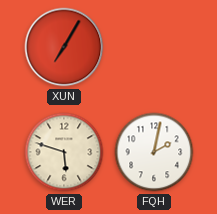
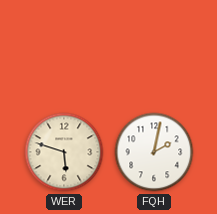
XUN: 7:05 -> none (64, 47)
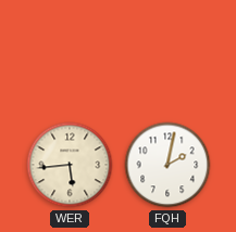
WER: 5:48 -> 5:44 (70, 165)
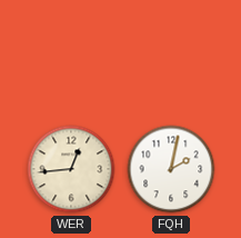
WER: 5:44 -> 12:44 (71, 169)
